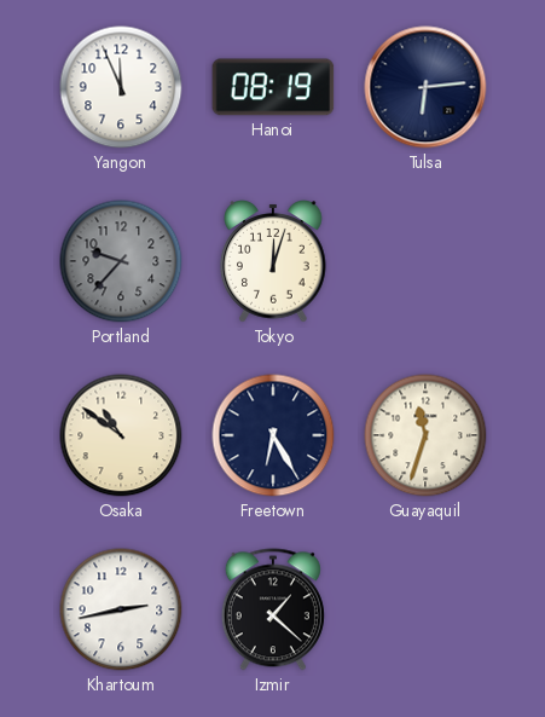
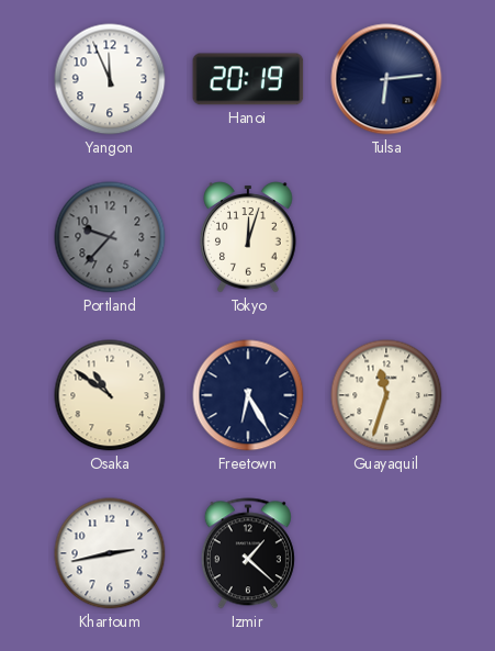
Hanoi: 08:19 -> 20:19 (248, 79)
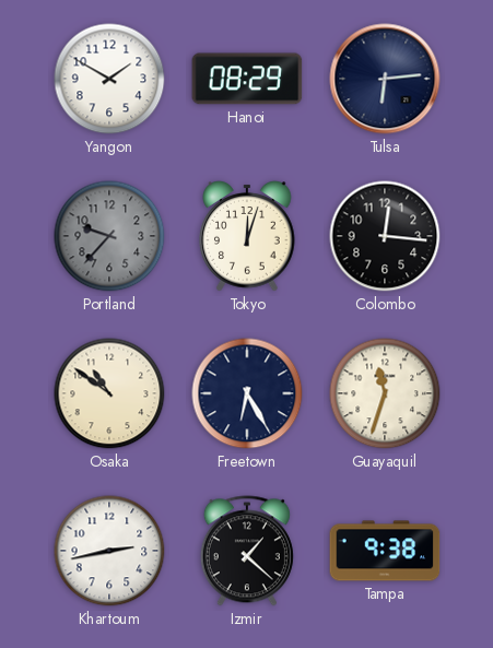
Yangon: 11:56 -> 1:50 (109, 79)
Hanoi: 20:19 -> 08:29 (247, 79)
Colombo: none -> 12:16 (385, 236)
Tampa: none -> 9:38 (385, 551)
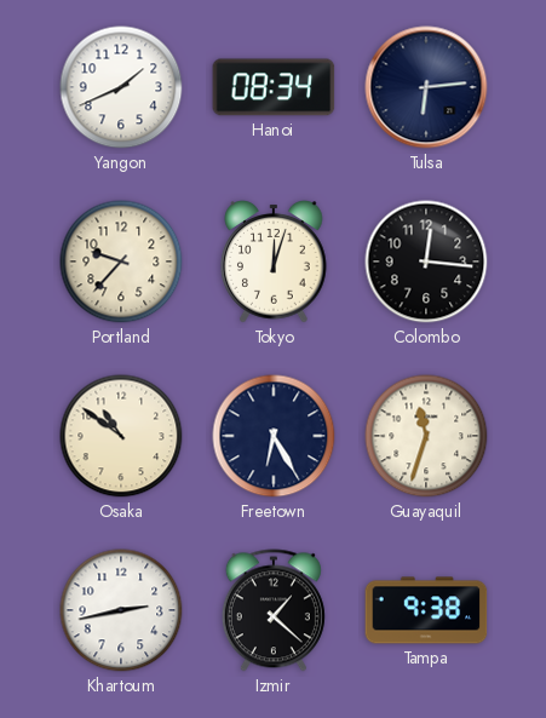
Yangon: 1:50 -> 1:41 (121, 87)
Hanoi: 08:29 -> 08:34 (274, 87)
Portland dial: grey -> cream (121, 262)
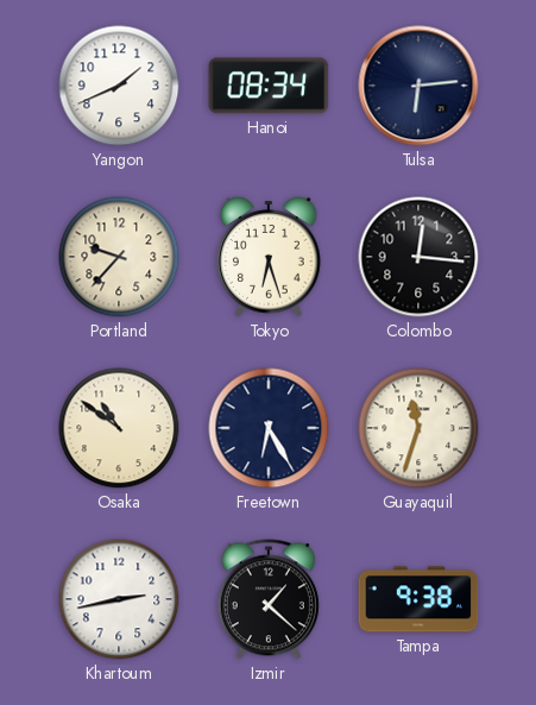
Tokyo: 12:03 -> 6:27 (269, 257)
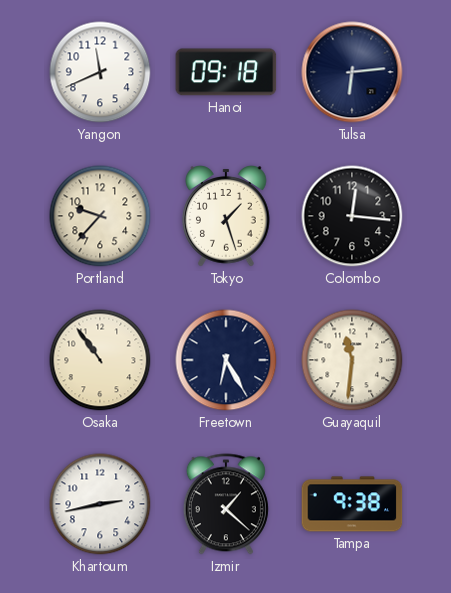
Yangon: 1:41 -> 11:41 (100, 72)
Hanoi: 08:34 -> 09:18 (226, 72)
Tokyo: 6:27 -> 1:27 (226, 216)
Osaka: 10:51 -> 10:54 (100, 360)
Guayaquil: 11:33 -> 11:31 (352, 360)
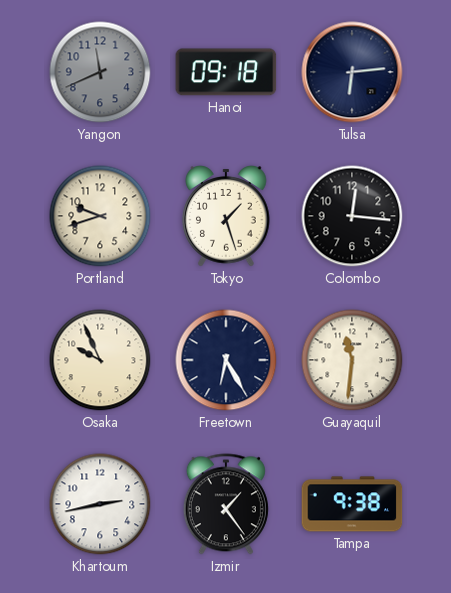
Yangon dial: white -> grey (100, 72)
Portland: 9:37 -> 9:42 (100, 216)
Osaka: 10:54 -> 9:56 (100, 360)
Izmir: 1:22 -> 1:24 (226, 504)
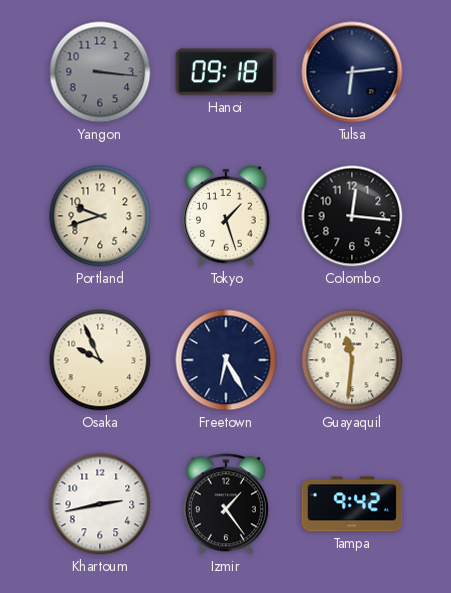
Yangon: 11:41 -> 3:16 (100, 72)
Tampa: 9:38 -> 9:42 (352, 504)
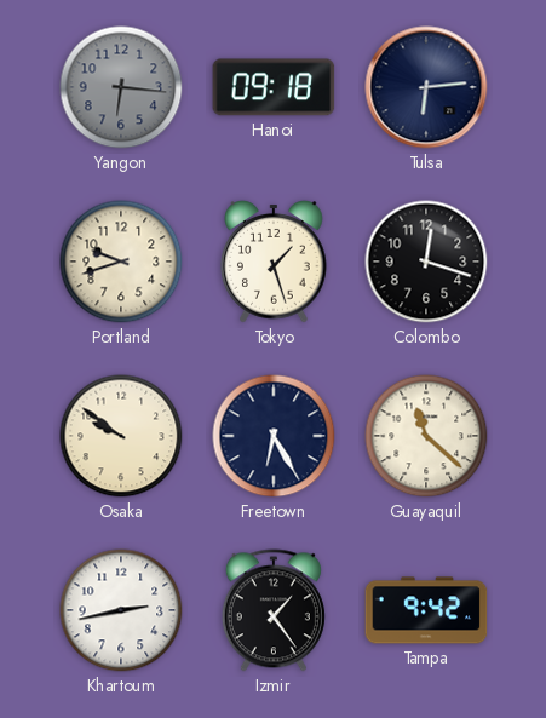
Yangon: 3:16 -> 6:16 (121, 87)
Colombo: 12:16 -> 12:18 (426, 262)
Osaka: 9:56 -> 9:51 (121, 436)
Guayaquil: 11:31 -> 11:22 (426, 436)
